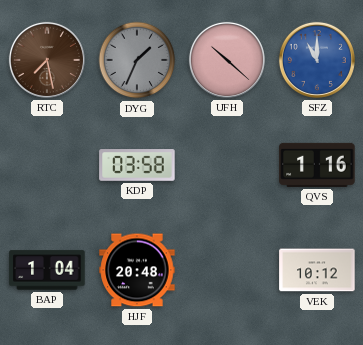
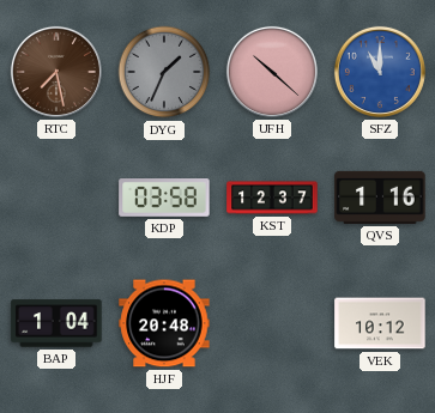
KST: none -> 12:37 (272, 198)
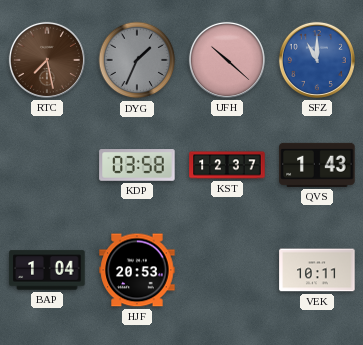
QVS: 1:16 -> 1:43 (317, 165)
HJF: 20:48 -> 20:53 (137, 270)
VEK: 10:12 -> 10:11 (317, 270)
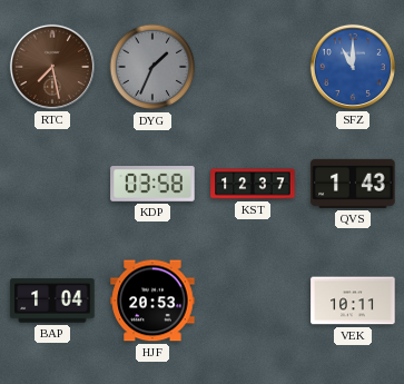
UFH: 10:22 -> none (227, 60)
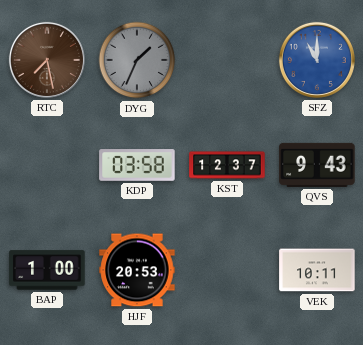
QVS: 1:43 -> 9:43 (317, 165)
BAP: 1:04 -> 1:00 (47, 270)
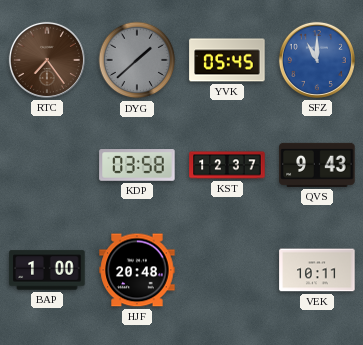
RTC: 7:28 -> 7:24 (47, 60)
DYG: 1:34 -> 1:38 (137, 60)
YVK: none -> 05:45 (227, 60)
HJF: 20:53 -> 20:48 (137, 270)
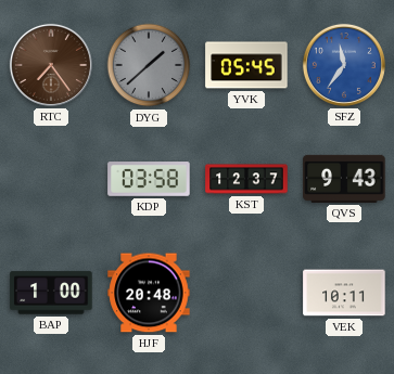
SFZ: 11:00 -> 11:36 (344, 65)
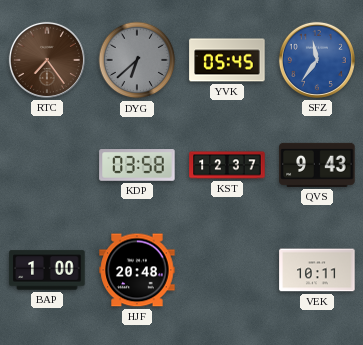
DYG: 1:38 -> 6:38 (137, 60)
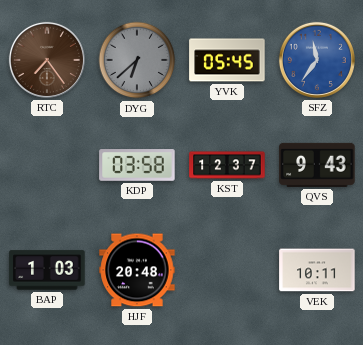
BAP: 1:00 -> 1:03 (47, 270)
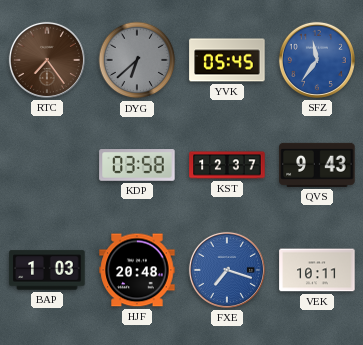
FXE: none -> 7:18 (227, 270)
